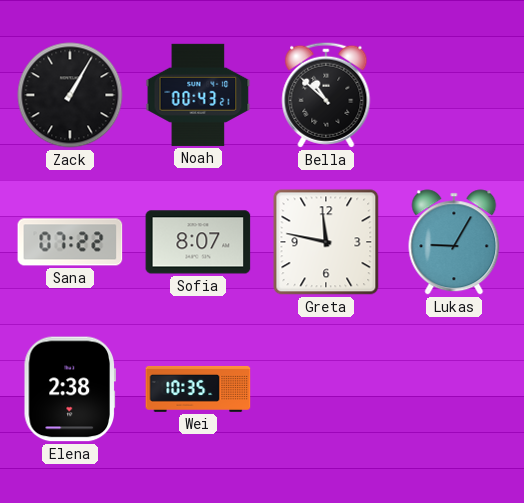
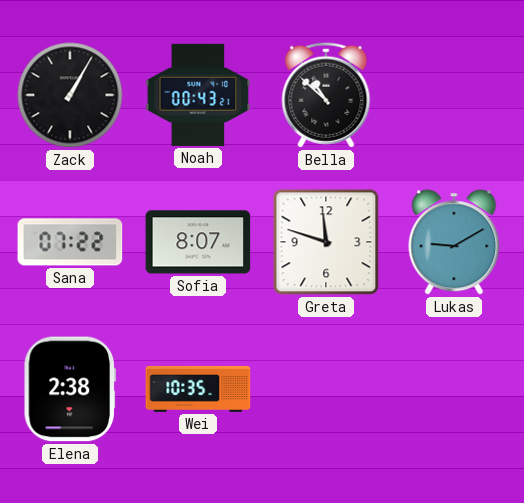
Greta: 11:47 -> 11:48 (326, 242)
Lukas: 9:05 -> 9:10 (454, 242)
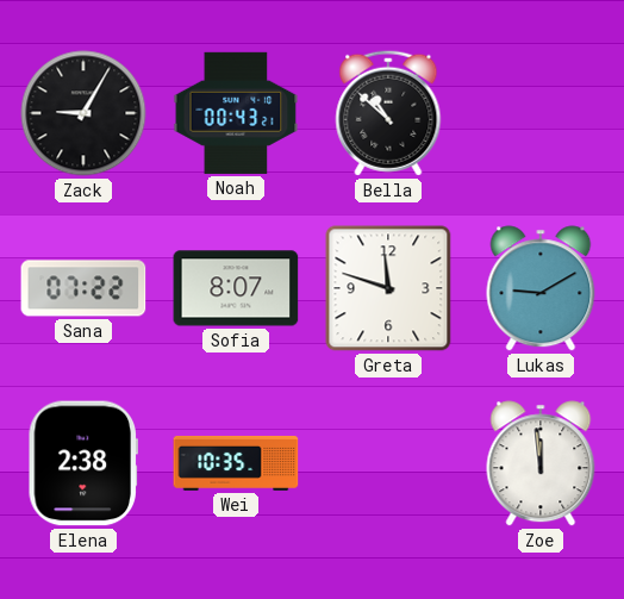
Zack: 1:05 -> 9:05 (83, 113)
Zoe: none -> 11:59 (541, 463)
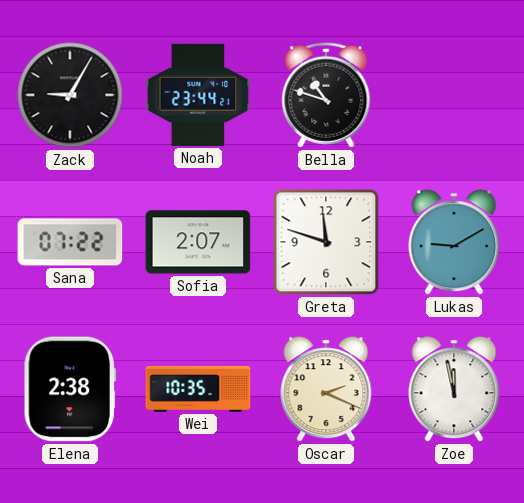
Noah: 00:43 -> 23:44 (198, 95)
Bella: 10:52 -> 10:48 (326, 95)
Sofia: 8:07 -> 2:07 (198, 242)
Oscar: none -> 2:19 (326, 389)
Zoe: 11:59 -> 11:58 (454, 389)
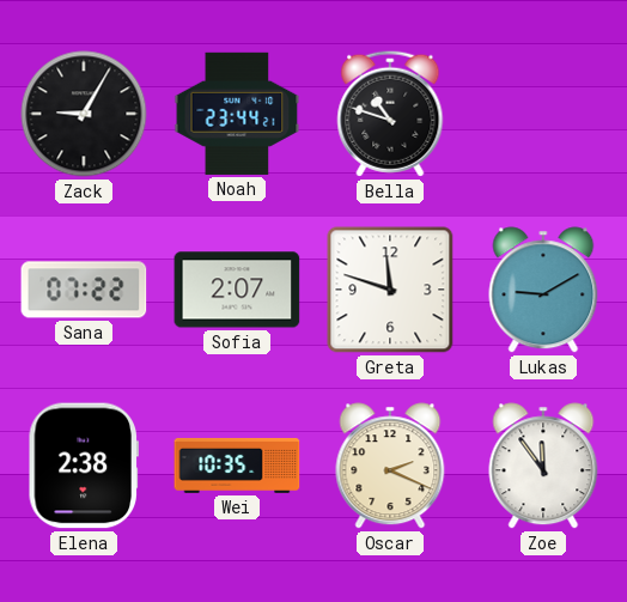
Zoe: 11:58 -> 11:54 (543, 466)
